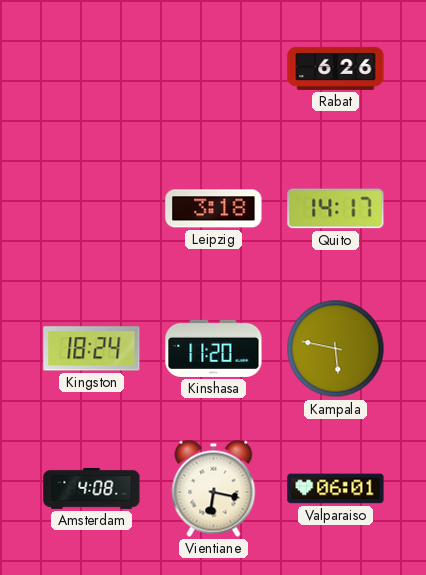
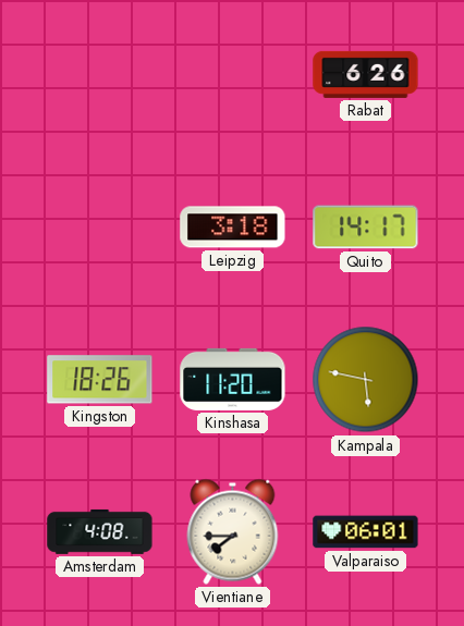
Kingston: 18:24 -> 18:26 (100, 380)
Vientiane: 6:17 -> 7:45 (233, 531)
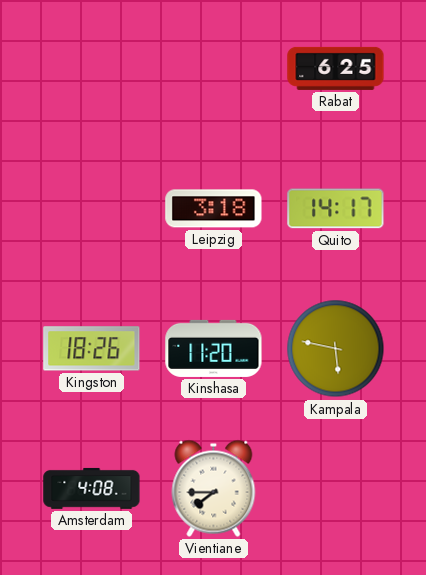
Rabat: 6:26 -> 6:25 (336, 68)
Valparaiso: 06:01 -> none (366, 532)
